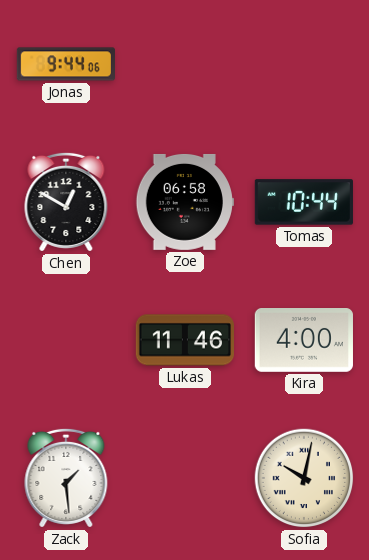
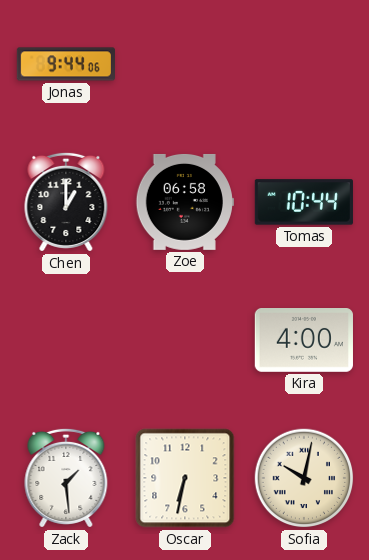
Chen: 12:50 -> 1:00 (66, 202)
Lukas: 11:46 -> none (184, 340)
Oscar: none -> 6:32 (185, 478)
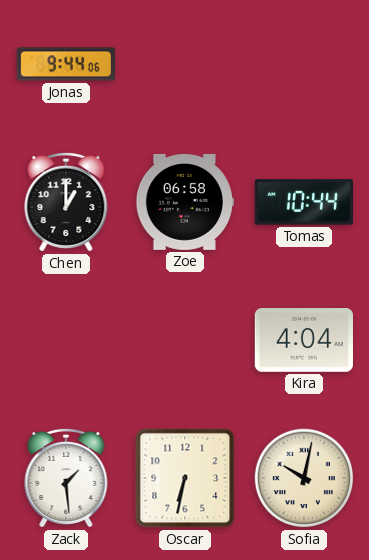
Kira: 4:00 -> 4:04 (304, 341)
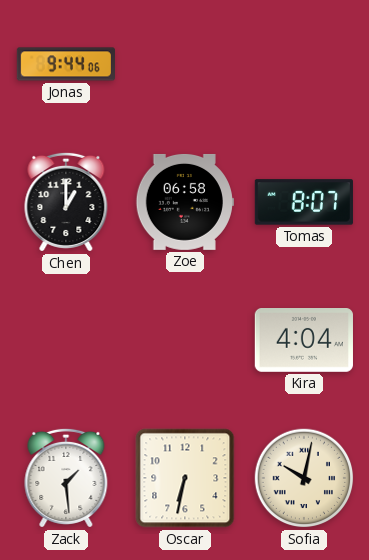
Tomas: 10:44 -> 8:07 (304, 202)
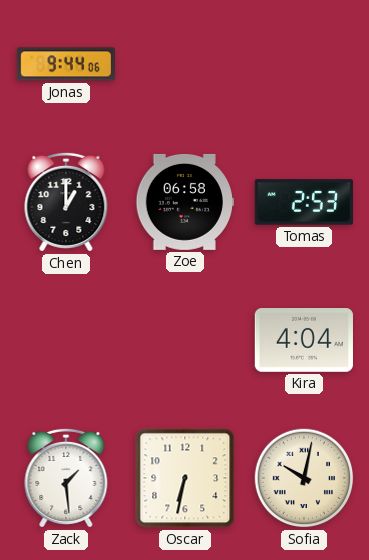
Tomas: 8:07 -> 2:53 (304, 202)
